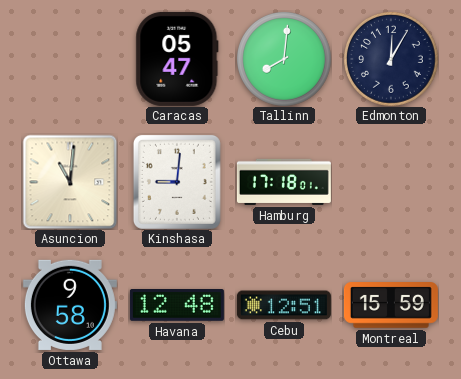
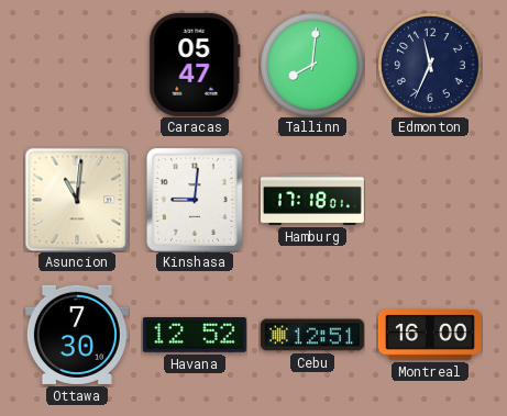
Edmonton: 12:05 -> 11:34 (430, 65)
Ottawa: 9:58 -> 7:30 (77, 335)
Havana: 12:48 -> 12:52 (195, 336)
Montreal: 15:59 -> 16:00 (430, 335)
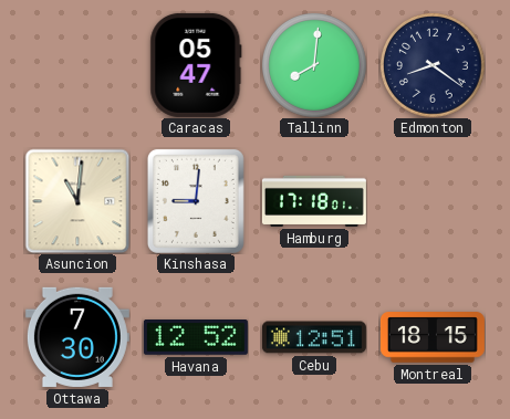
Edmonton: 11:34 -> 8:21 (433, 65)
Montreal: 16:00 -> 18:15 (433, 337)
